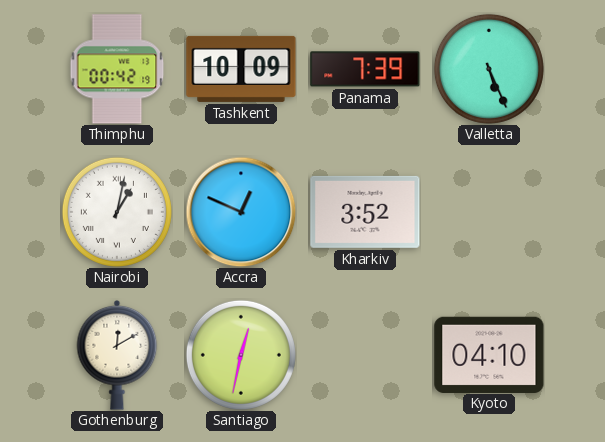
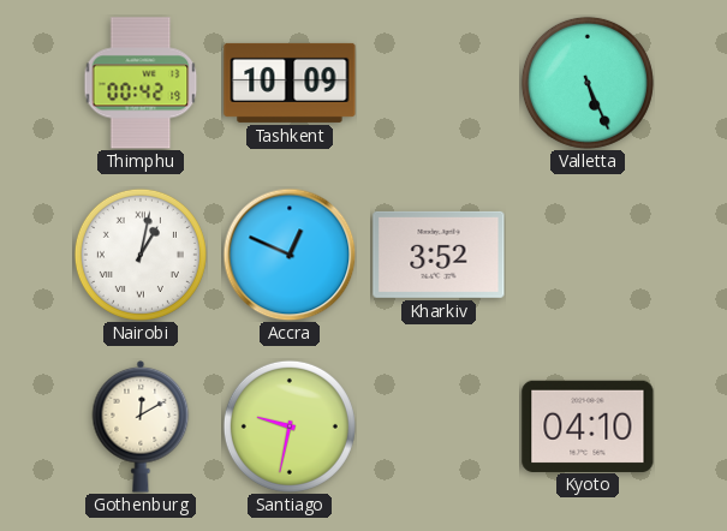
Panama: 7:39 -> none (365, 69)
Santiago: 12:32 -> 9:32 (290, 426)
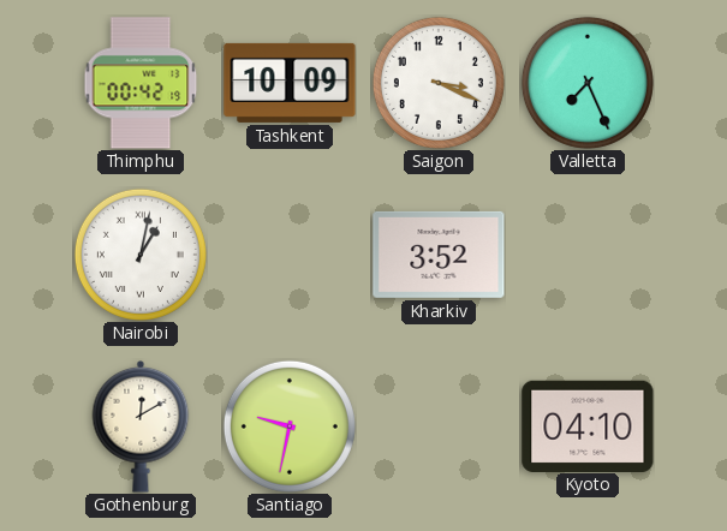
Saigon: none -> 3:19 (439, 83)
Valletta: 5:26 -> 7:26 (588, 83)
Accra: 12:49 -> none (290, 255)
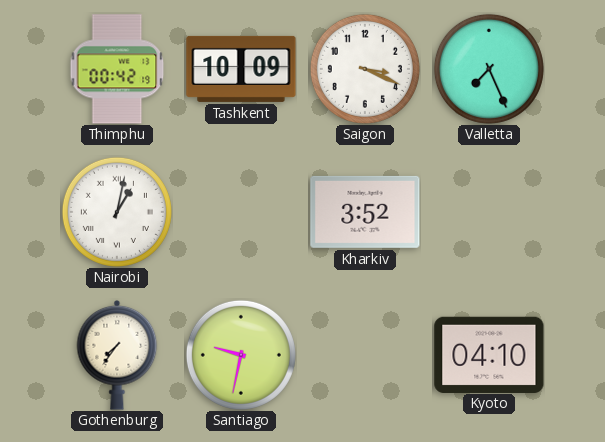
Gothenburg: 12:10 -> 7:36 (117, 355)
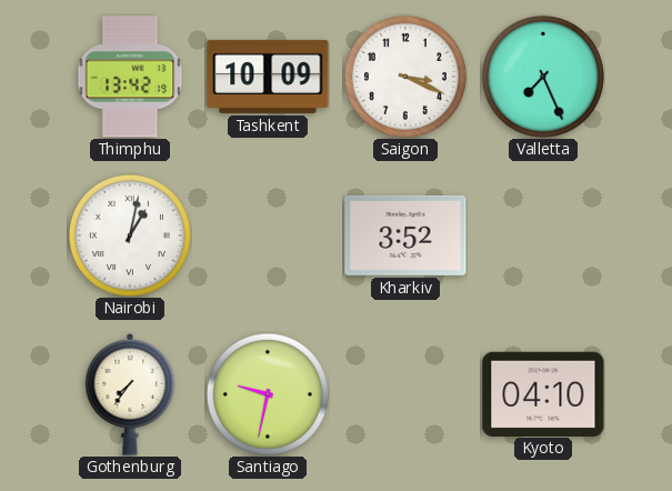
Thimphu: 00:42 -> 13:42 (130, 77)
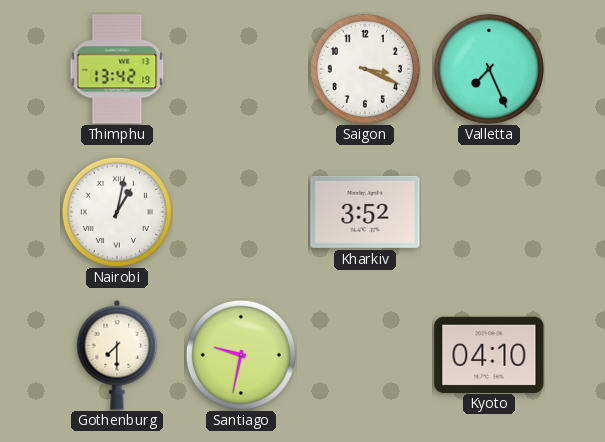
Tashkent: 10:09 -> none (268, 77)
Gothenburg: 7:36 -> 7:30 (117, 355)
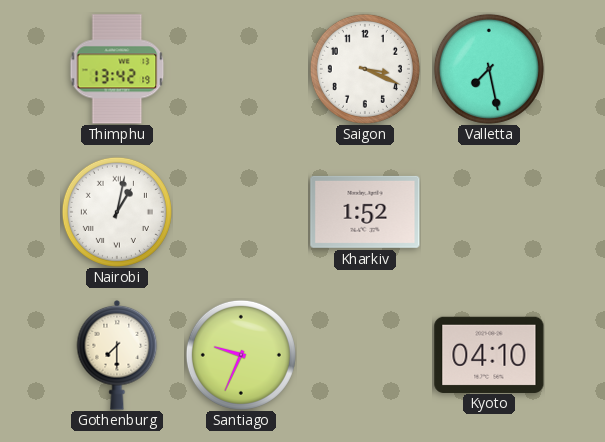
Valletta: 7:26 -> 7:28 (489, 69)
Kharkiv: 3:52 -> 1:52 (365, 212)
Santiago: 9:32 -> 9:34 (241, 355)
